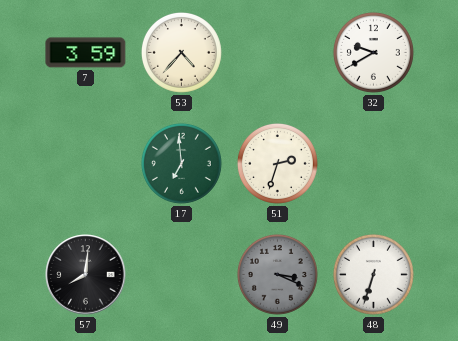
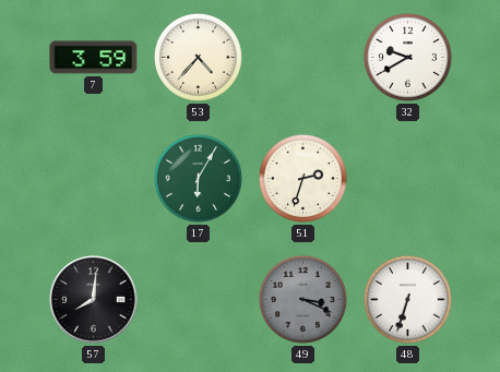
17: 6:59 -> 6:05 (198, 178)
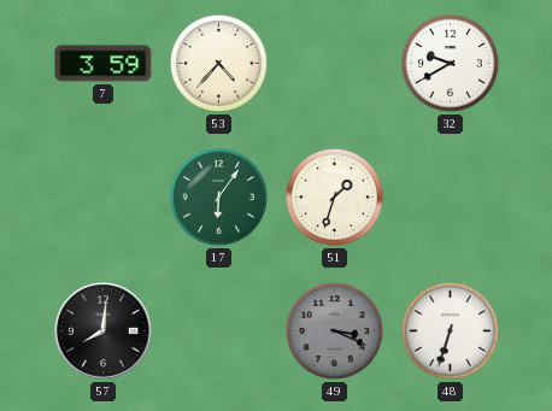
17: 6:05 -> 6:06 (218, 196)
51: 2:33 -> 1:33 (334, 196)
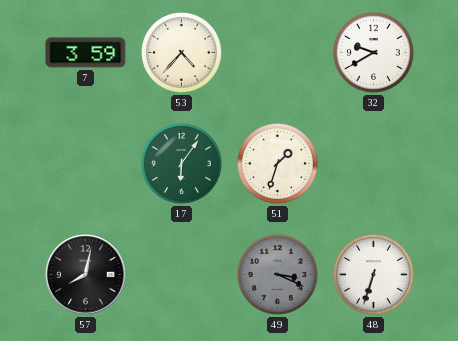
57: 8:01 -> 8:02 (86, 275)
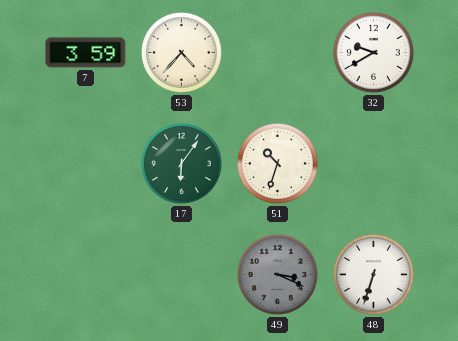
51: 1:33 -> 10:33 (277, 163)
57: 8:02 -> none (86, 275)
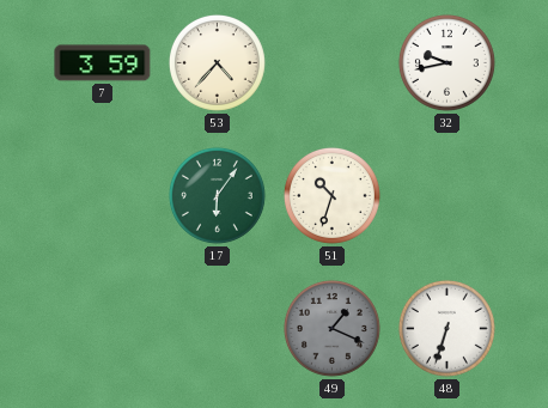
32: 9:40 -> 9:43 (446, 62)
49: 3:19 -> 1:19 (331, 328)
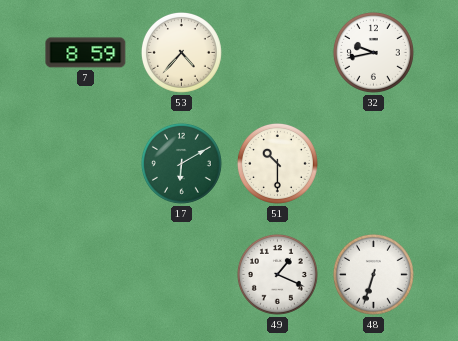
7: 3:59 -> 8:59 (86, 53)
17: 6:06 -> 6:10 (181, 163)
51: 10:33 -> 10:30 (277, 163)
49 dial: grey -> white (277, 274)
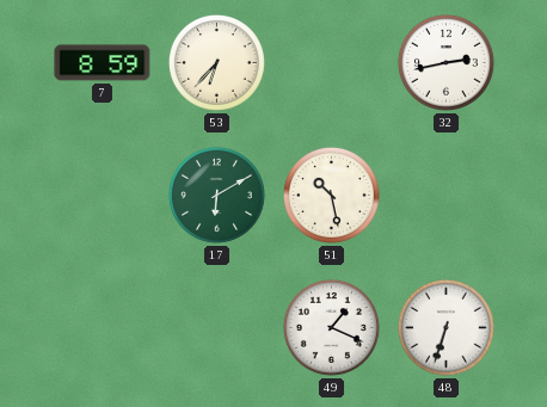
53: 4:37 -> 6:37 (216, 62)
32: 9:43 -> 2:43 (445, 62)
51: 10:30 -> 10:28 (331, 195)
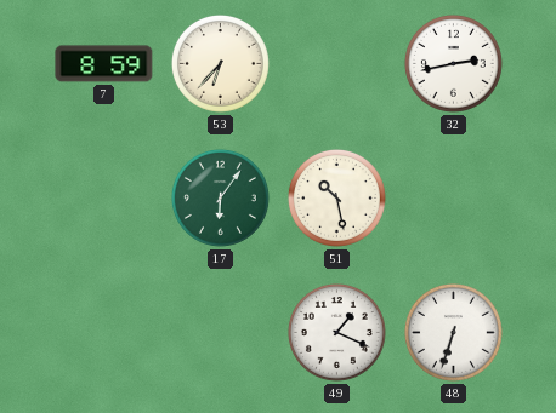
17: 6:10 -> 6:06 (220, 197)
